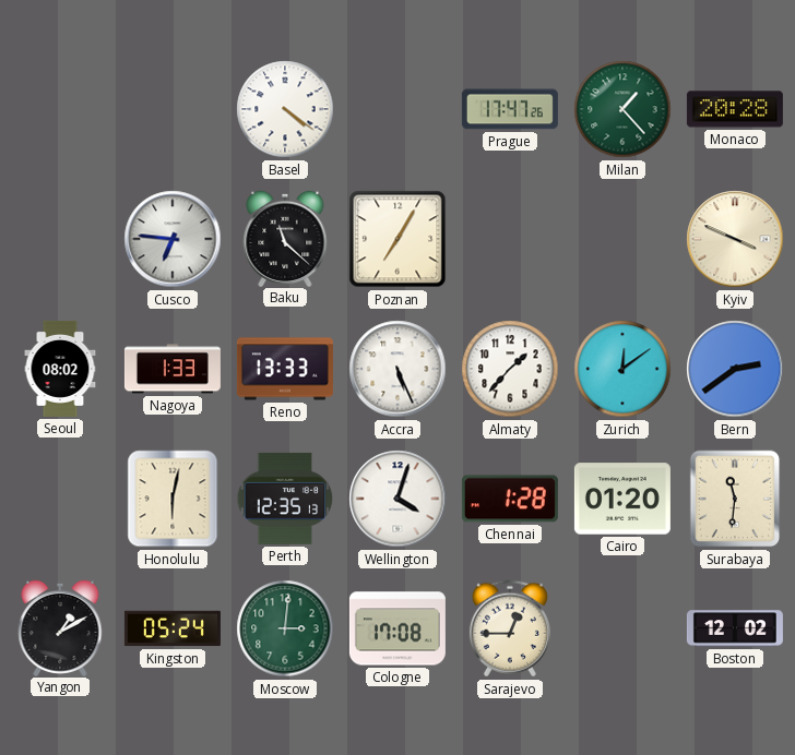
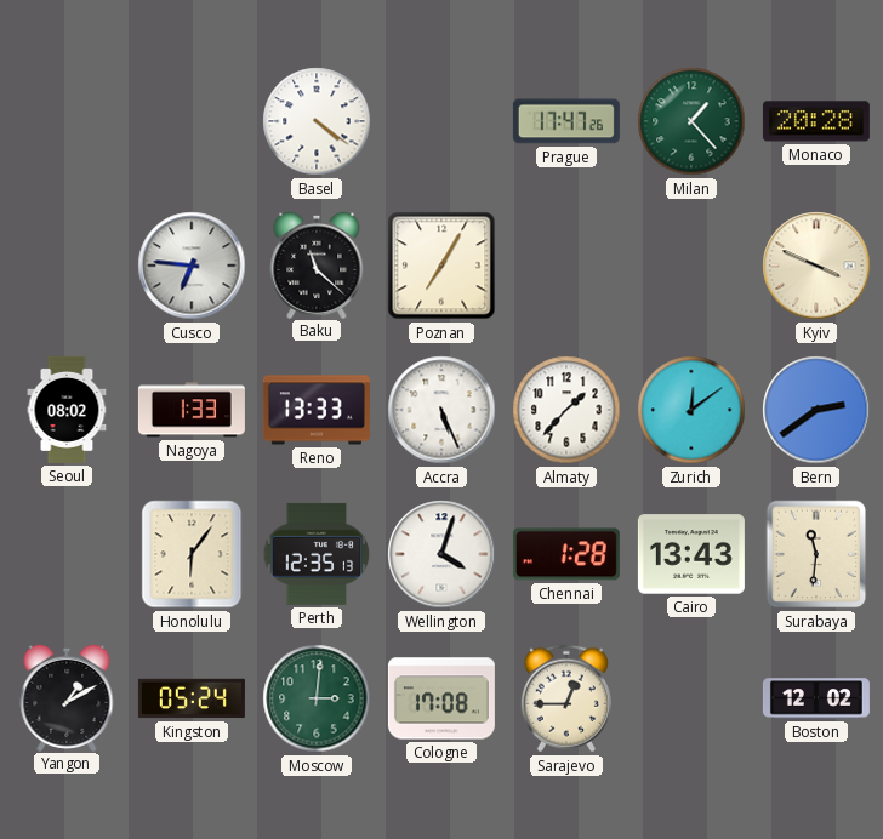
Honolulu: 6:02 -> 6:06 (192, 554)
Cairo: 01:20 -> 13:43 (691, 554)
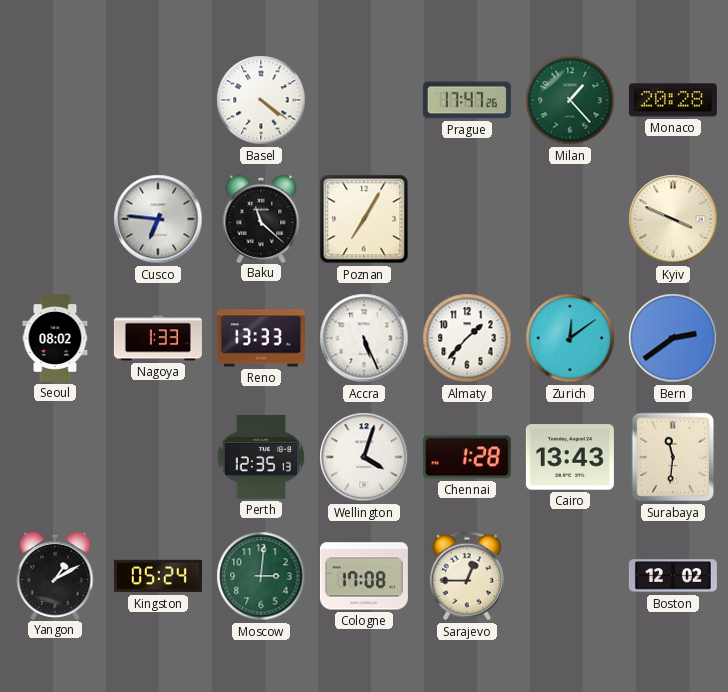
Honolulu: 6:06 -> none (192, 554)
